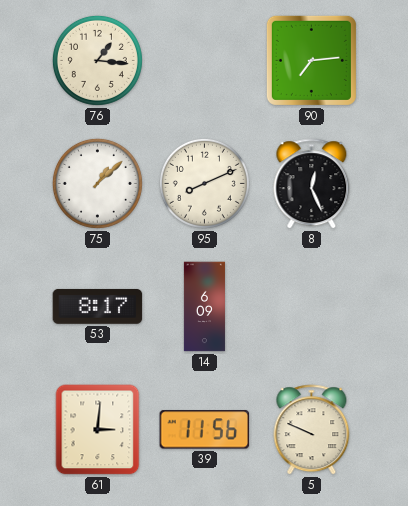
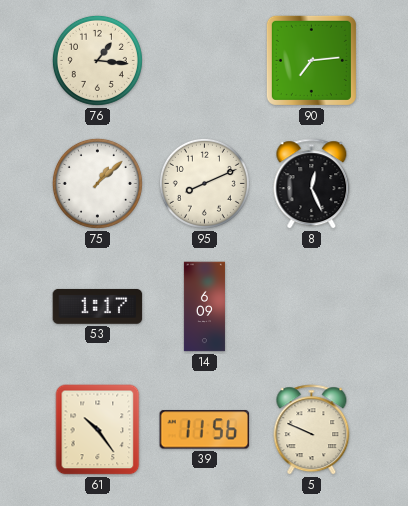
53: 8:17 -> 1:17 (98, 307)
61: 3:01 -> 10:24 (98, 430)
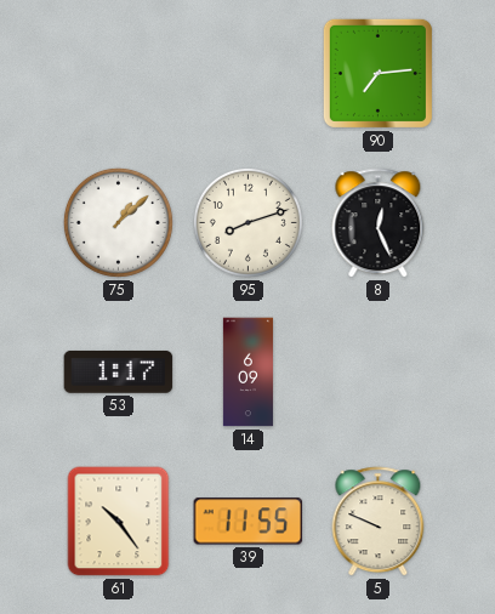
76: 1:16 -> none (97, 60)
95: 8:11 -> 8:12 (247, 222)
39: 11:56 -> 11:55 (249, 522)
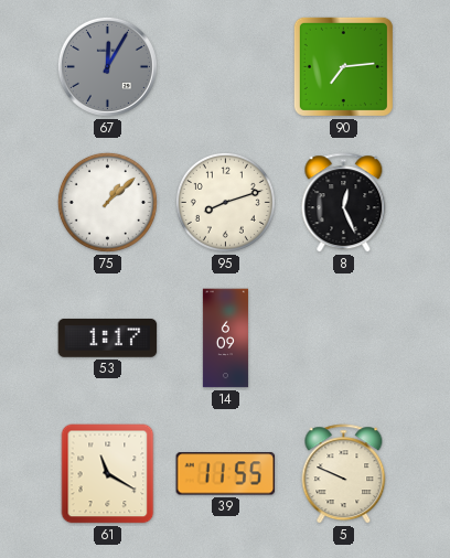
67: none -> 12:05 (107, 66)
61: 10:24 -> 11:20 (108, 474)
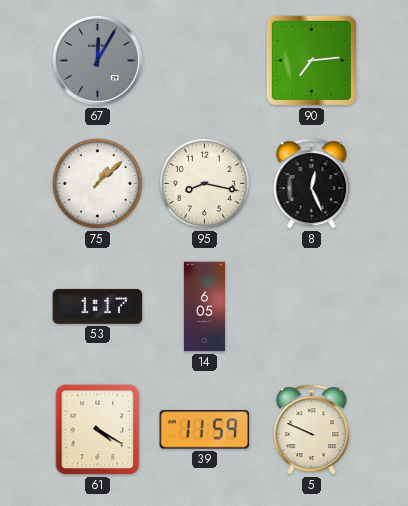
95: 8:12 -> 8:17 (204, 183)
14: 6:09 -> 6:05 (204, 307)
61: 11:20 -> 4:20 (98, 430)
39: 11:55 -> 11:59 (205, 430)
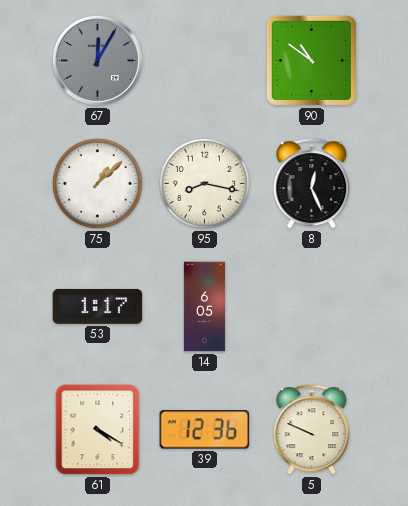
90: 7:14 -> 10:51 (311, 60)
39: 11:59 -> 12:36 (205, 430)
